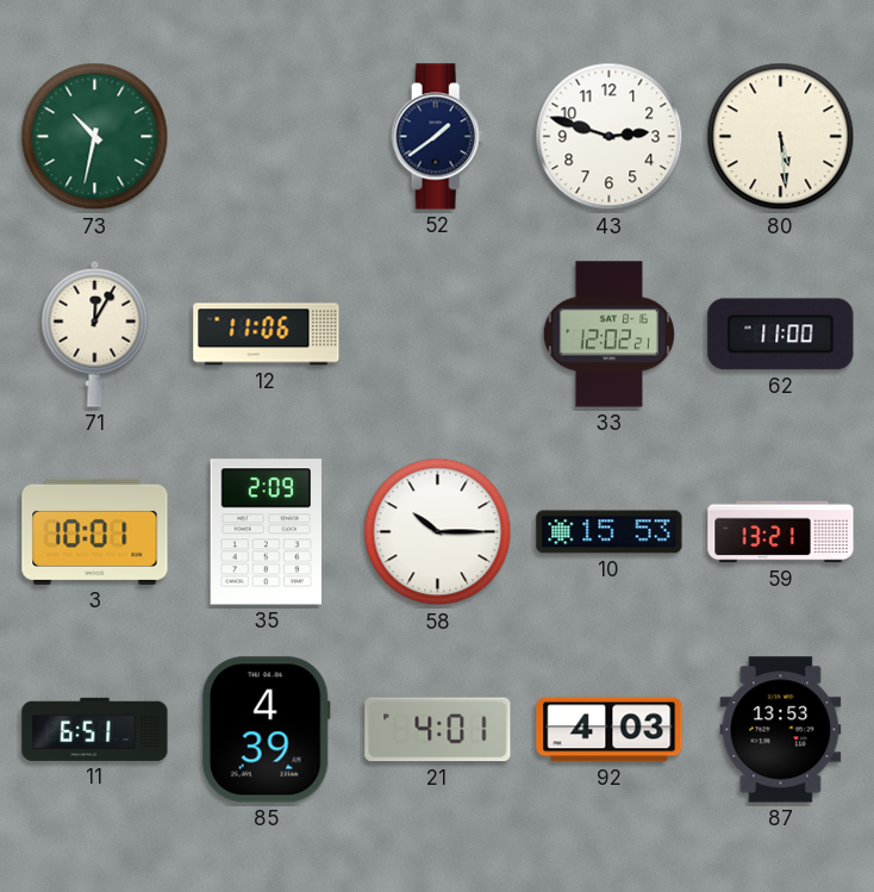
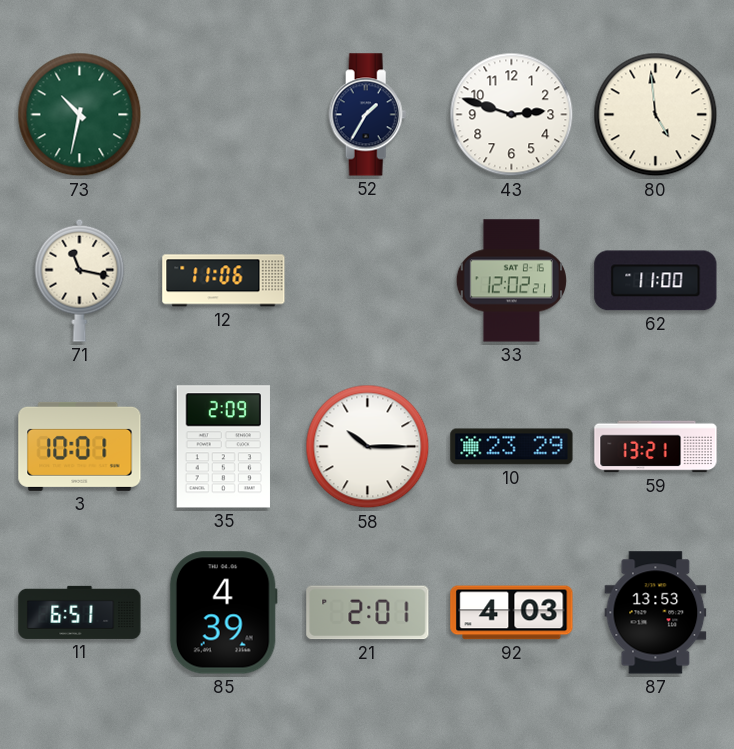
52: 1:39 -> 1:35 (368, 115)
80: 5:29 -> 4:59 (656, 115)
71: 12:05 -> 11:17 (80, 280)
10: 15:53 -> 23:29 (512, 447)
21: 4:01 -> 2:01 (368, 613)
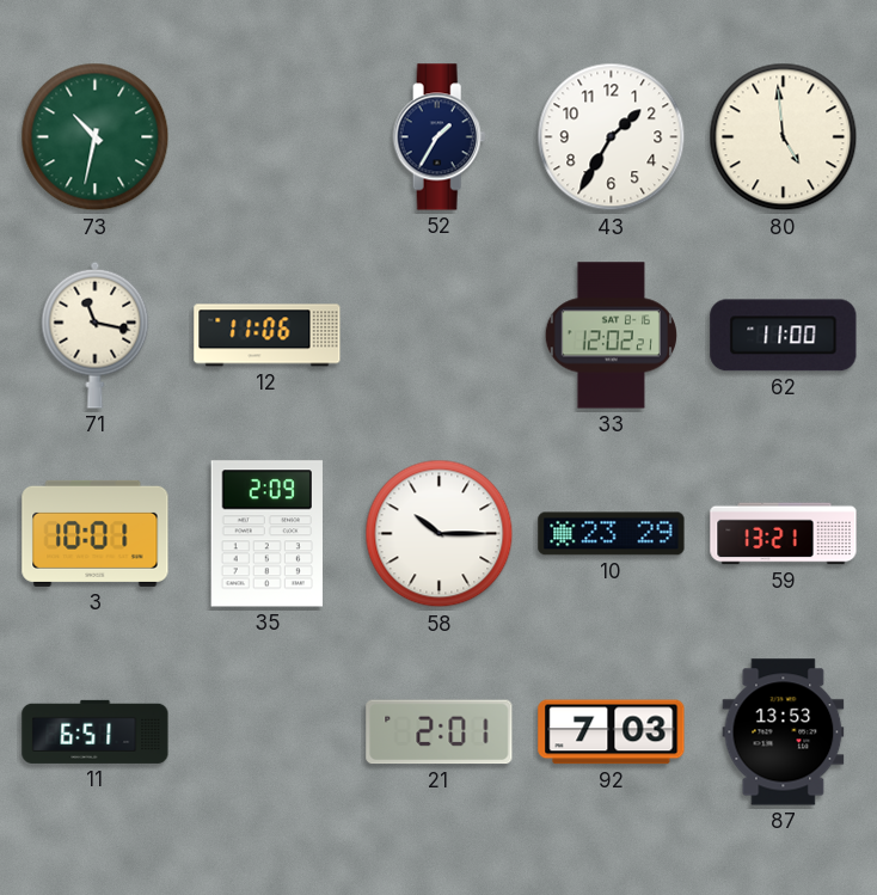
43: 2:48 -> 1:35 (612, 137)
85: 4:39 -> none (223, 613)
92: 4:03 -> 7:03 (612, 732)
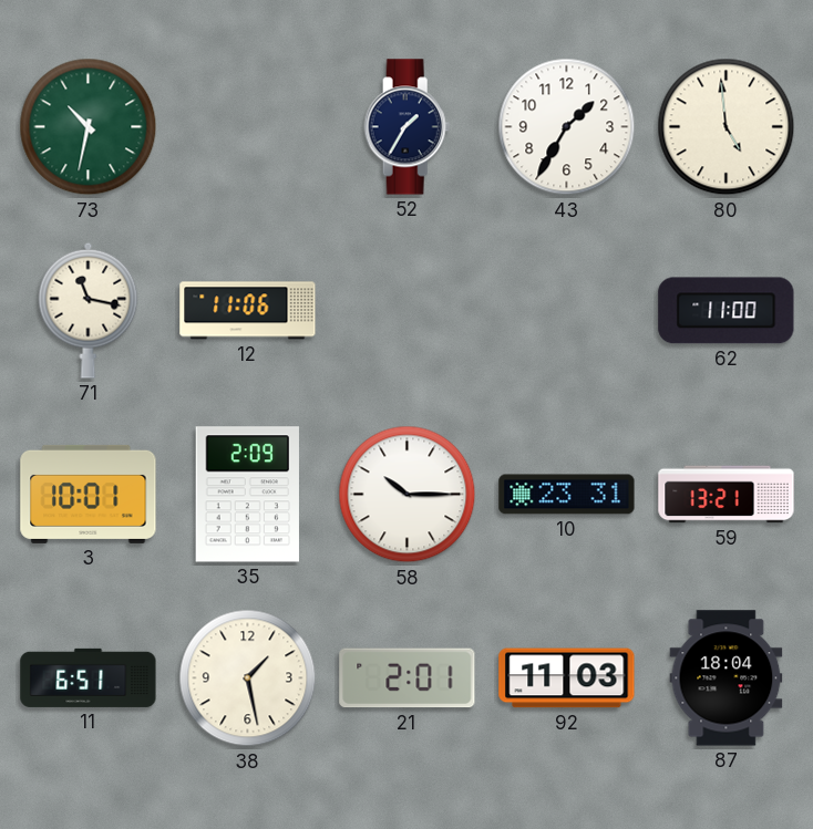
33: 12:02 -> none (611, 336)
10: 23:29 -> 23:31 (567, 495)
38: none -> 1:28 (248, 678)
92: 7:03 -> 11:03 (567, 678)
87: 13:53 -> 18:04 (727, 678)
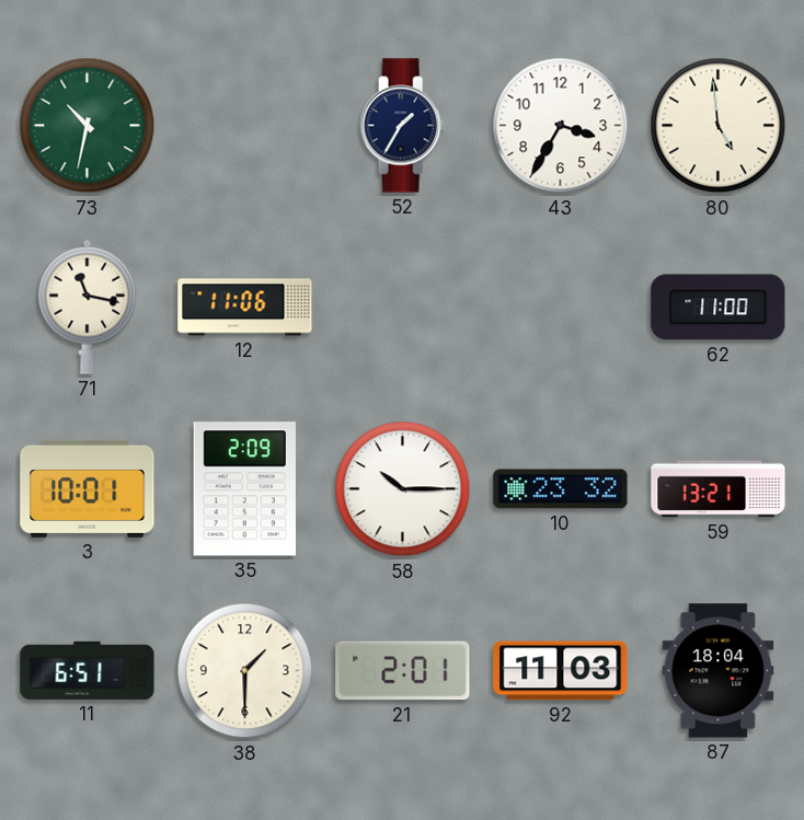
43: 1:35 -> 3:35 (561, 126)
10: 23:31 -> 23:32 (561, 489)
38: 1:28 -> 1:30 (245, 671)
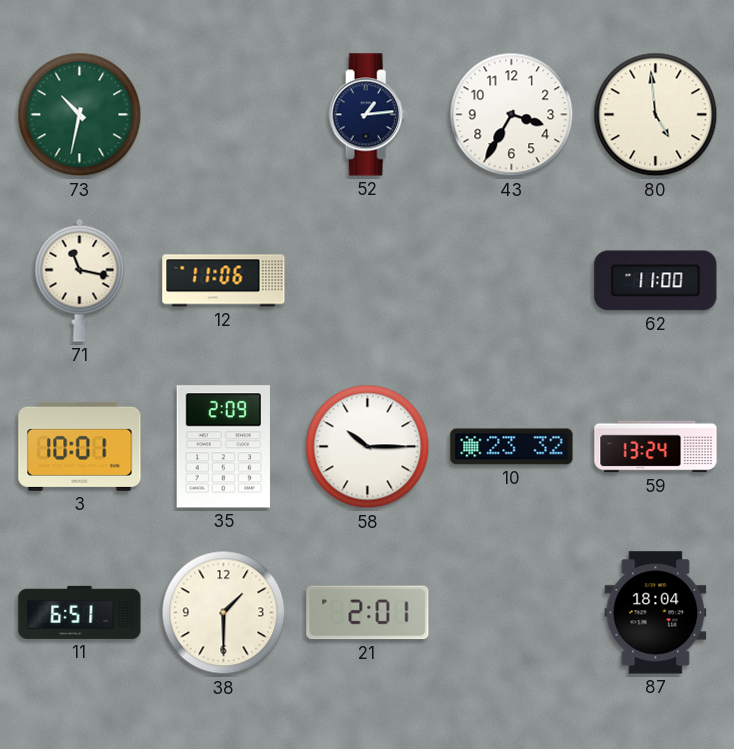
52: 1:35 -> 1:14 (368, 115)
59: 13:21 -> 13:24 (656, 447)
92: 11:03 -> none (561, 671)
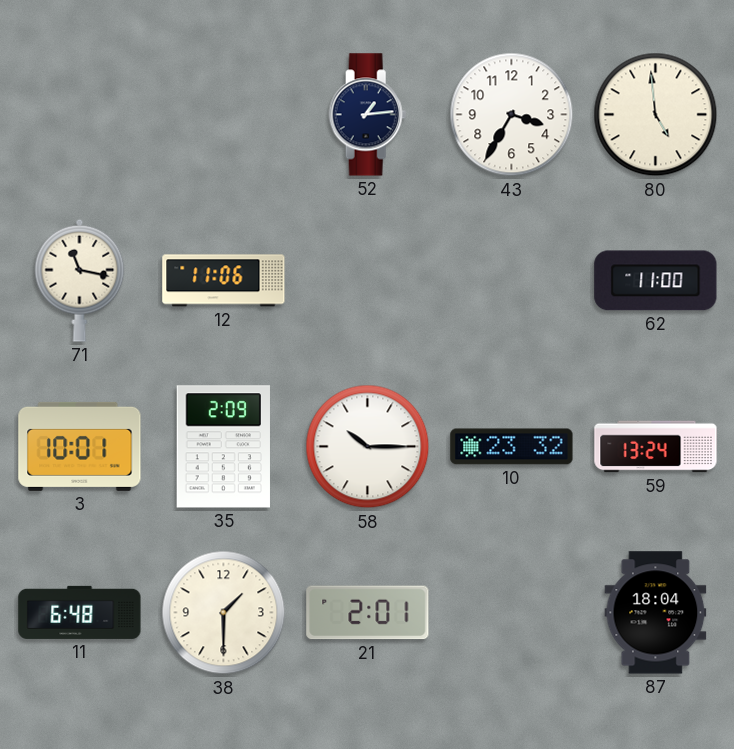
73: 10:32 -> none (80, 115)
11: 6:51 -> 6:48 (80, 612)
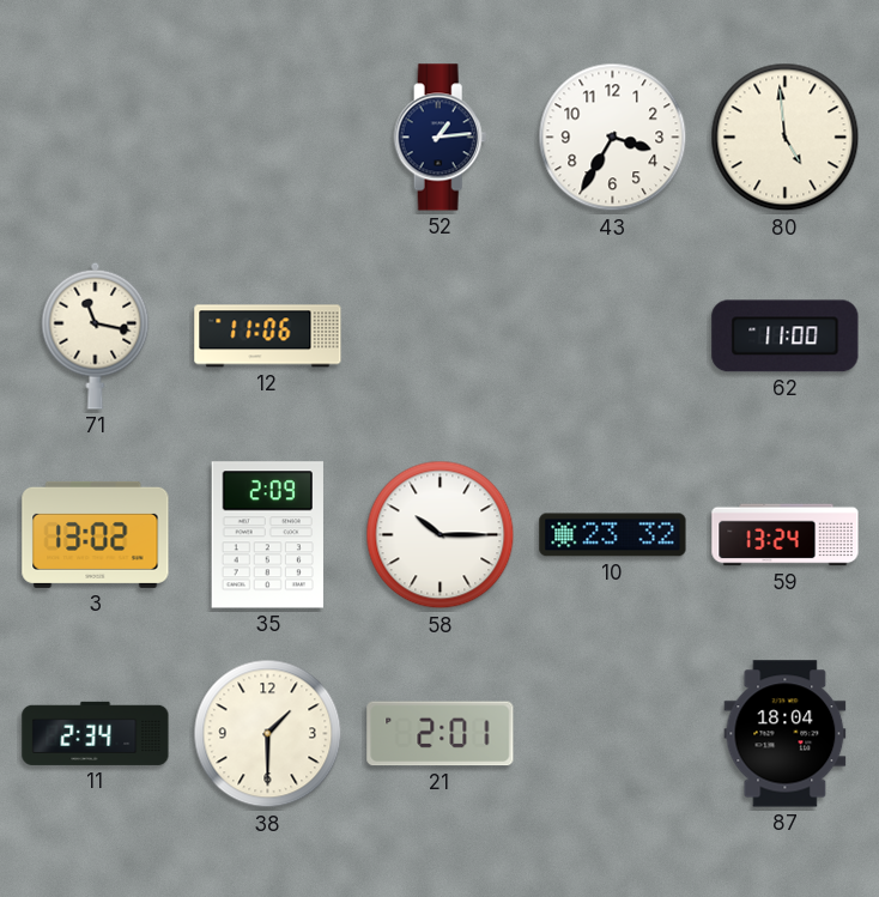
3: 10:01 -> 13:02 (96, 534)
11: 6:48 -> 2:34 (96, 733)
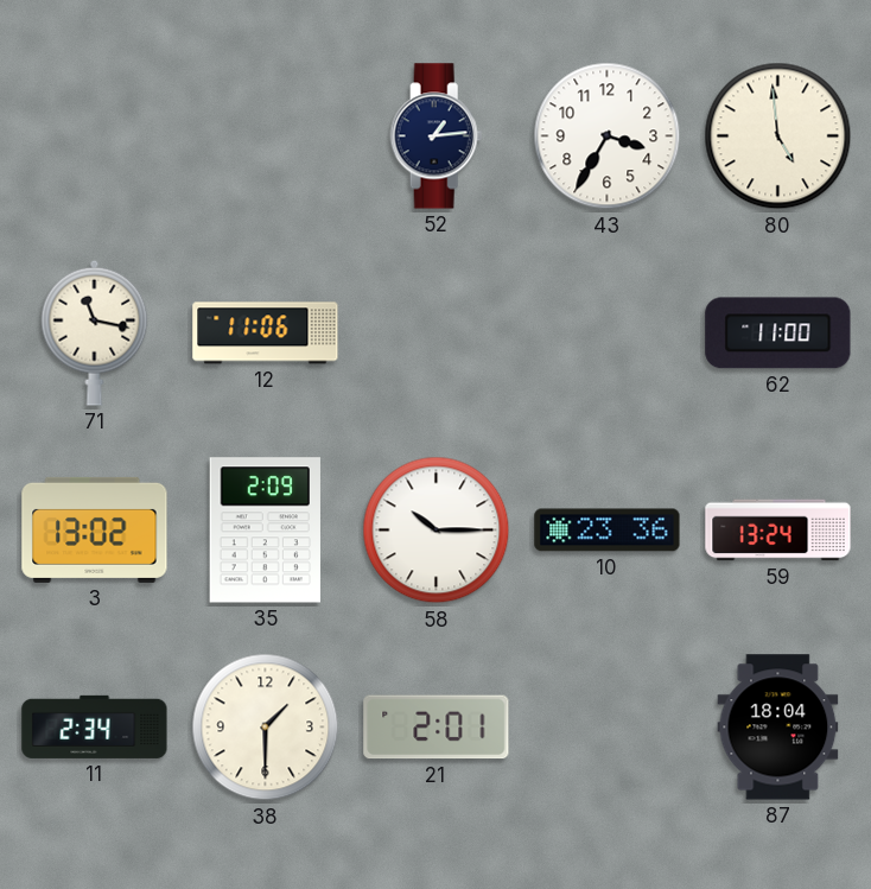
10: 23:32 -> 23:36 (608, 531)
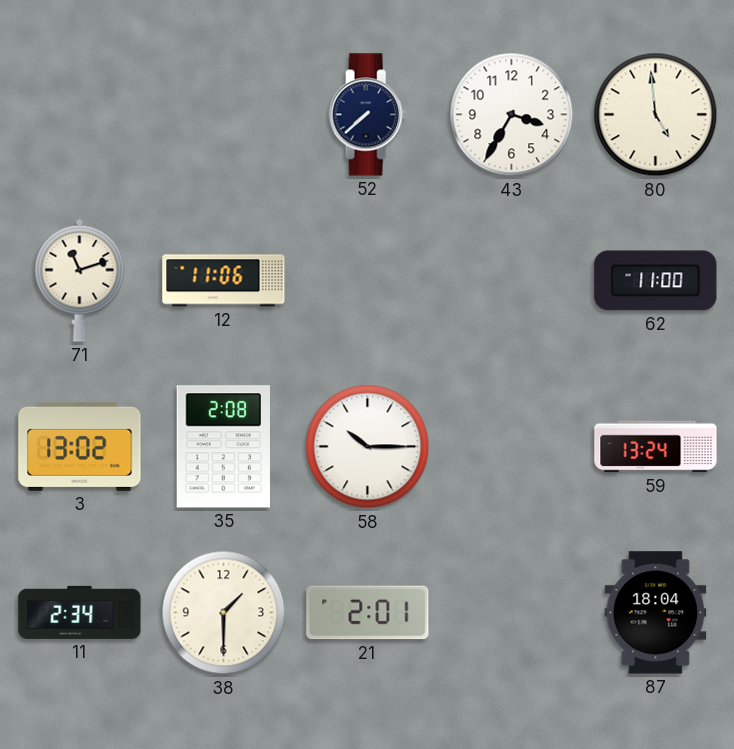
52: 1:14 -> 7:38 (368, 115)
71: 11:17 -> 11:12 (80, 280)
35: 2:09 -> 2:08 (223, 447)
10: 23:36 -> none (608, 531)
